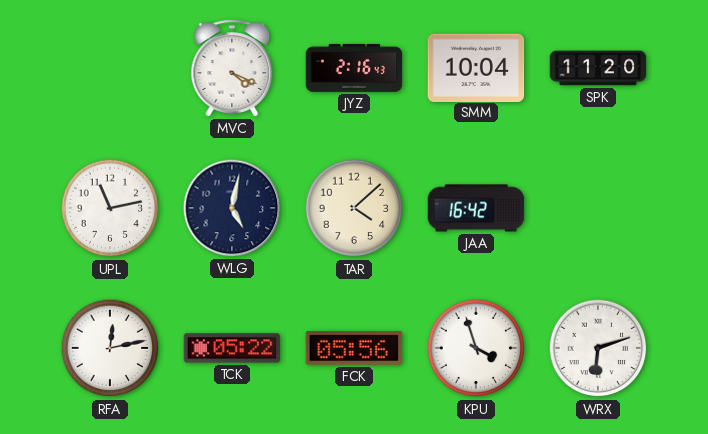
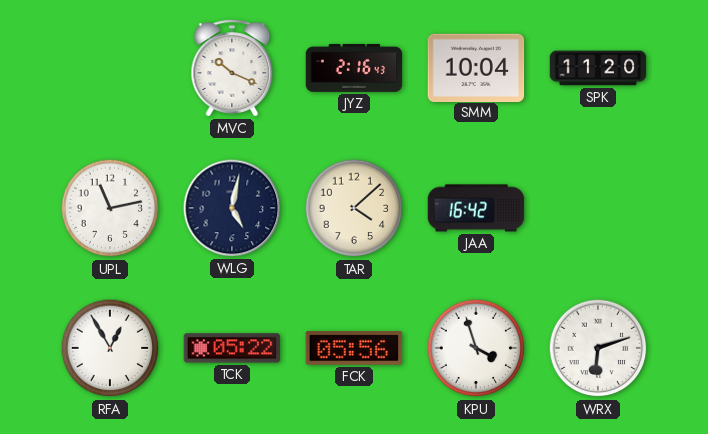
MVC: 4:19 -> 10:19 (232, 68)
RFA: 12:13 -> 12:55 (110, 348)
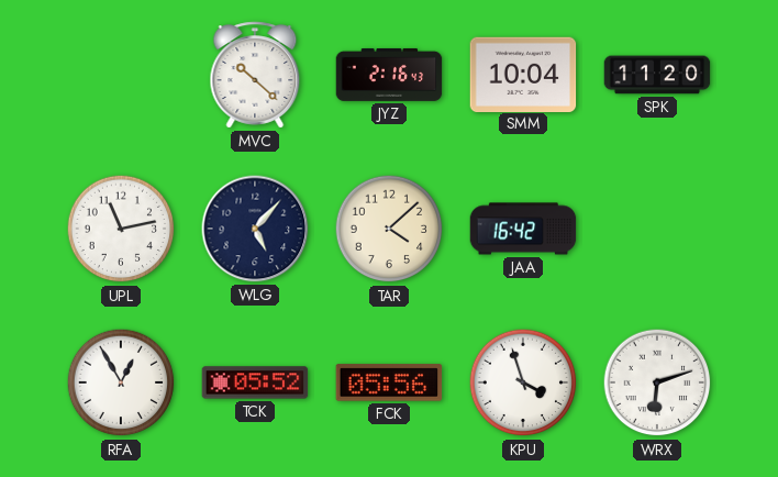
MVC: 10:19 -> 10:22 (255, 75)
WLG: 5:02 -> 5:07 (255, 229)
TCK: 05:22 -> 05:52 (255, 382)
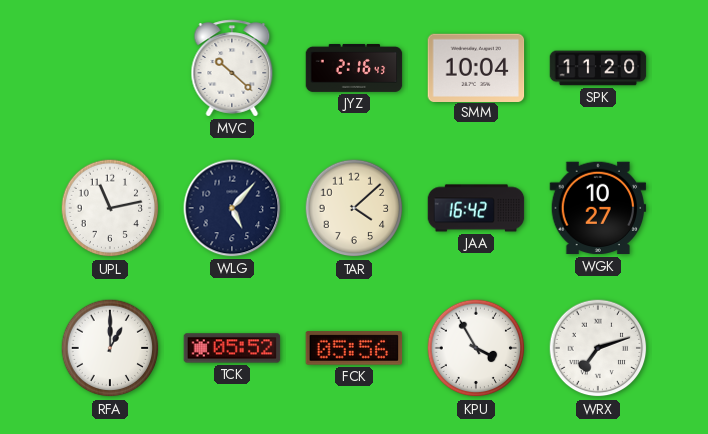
WGK: none -> 10:27 (598, 208)
RFA: 12:55 -> 1:00 (110, 348)
KPU: 3:57 -> 3:55 (476, 348)
WRX: 6:12 -> 7:12 (598, 348)
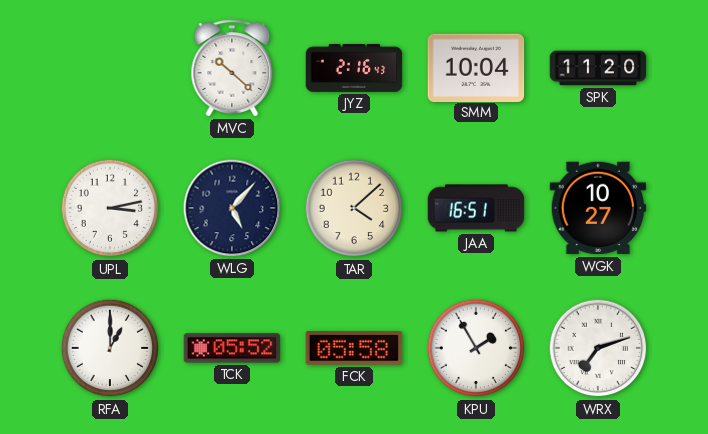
UPL: 11:13 -> 3:13 (110, 208)
JAA: 16:42 -> 16:51 (476, 208)
FCK: 05:56 -> 05:58 (354, 348)
KPU: 3:55 -> 1:55 (476, 348)
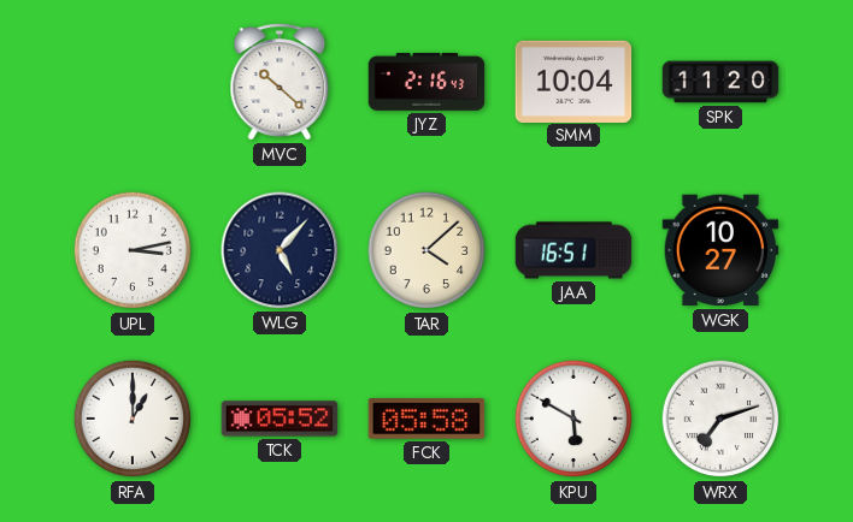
KPU: 1:55 -> 5:50 (573, 419)
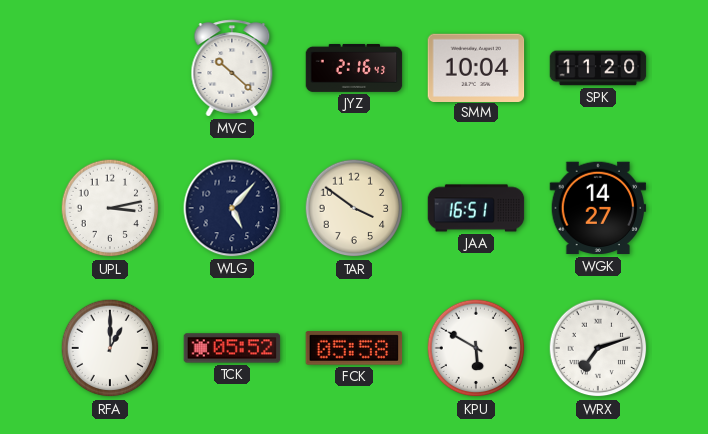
TAR: 4:08 -> 3:51 (354, 208)
WGK: 10:27 -> 14:27 (598, 208)
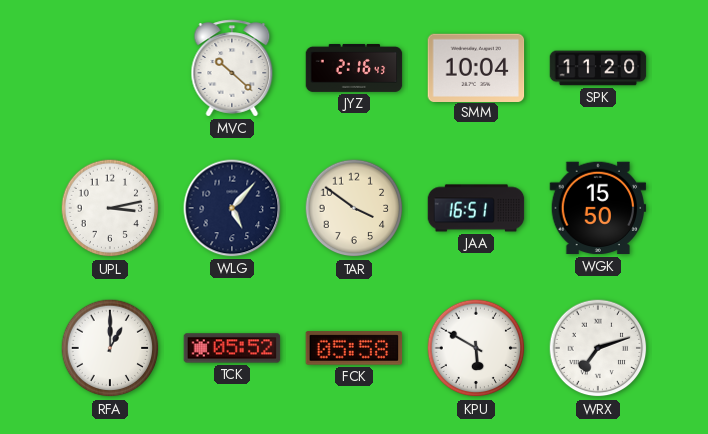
WGK: 14:27 -> 15:50 (598, 208)
